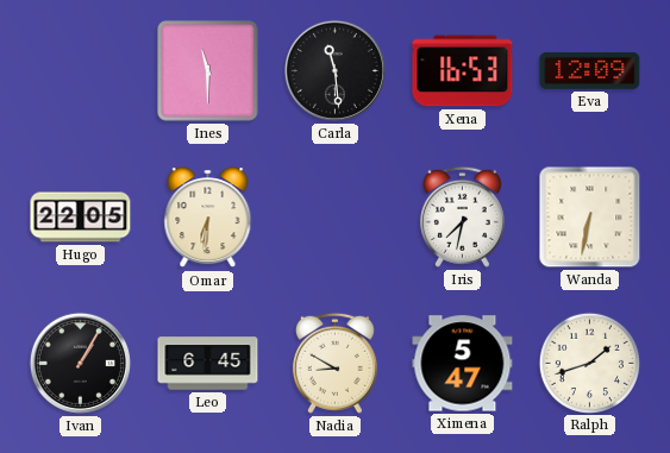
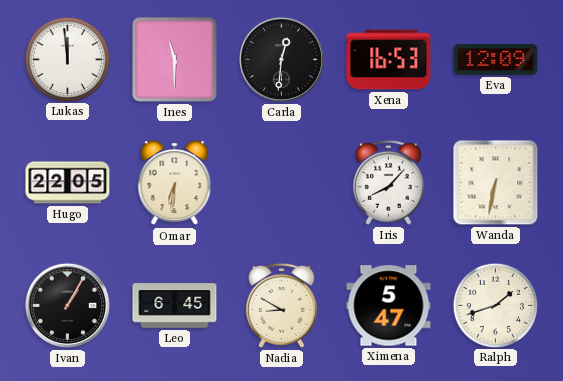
Lukas: none -> 11:59 (67, 59)
Carla: 11:29 -> 12:31 (281, 59)
Iris: 7:32 -> 8:07 (388, 182)
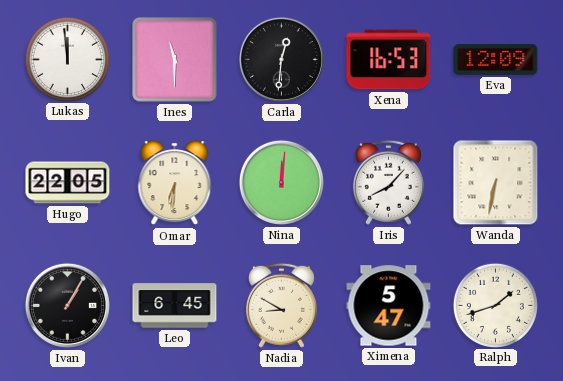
Nina: none -> 12:01 (281, 182)
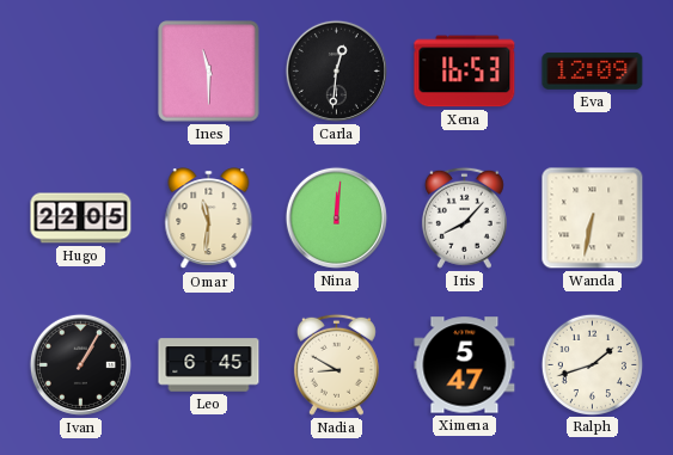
Lukas: 11:59 -> none (67, 59)
Omar: 6:31 -> 11:31 (209, 219)
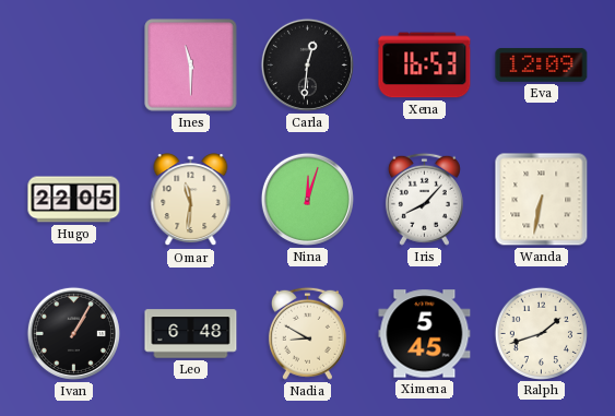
Nina: 12:01 -> 12:03 (307, 199)
Leo: 6:45 -> 6:48 (191, 334)
Ximena: 5:47 -> 5:45 (425, 334)
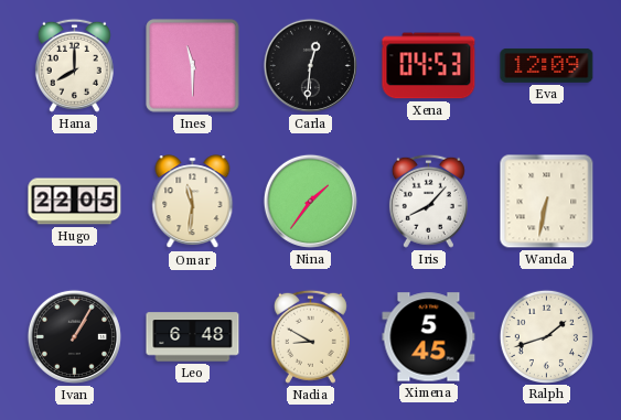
Hana: none -> 8:00 (74, 65)
Xena: 16:53 -> 04:53 (429, 66)
Nina: 12:03 -> 1:36 (310, 201)
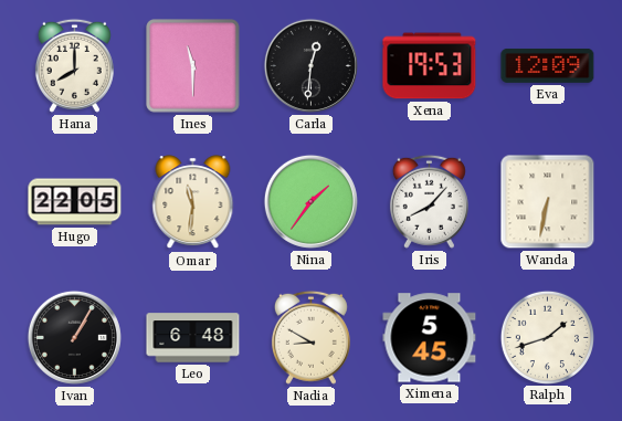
Xena: 04:53 -> 19:53 (430, 66)
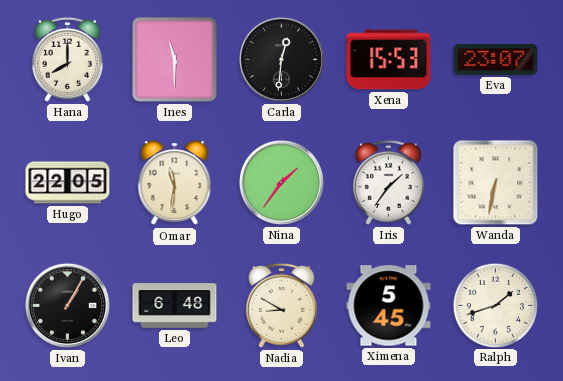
Xena: 19:53 -> 15:53 (389, 60)
Eva: 12:09 -> 23:07 (496, 59)
Iris: 8:07 -> 1:36 (388, 182)
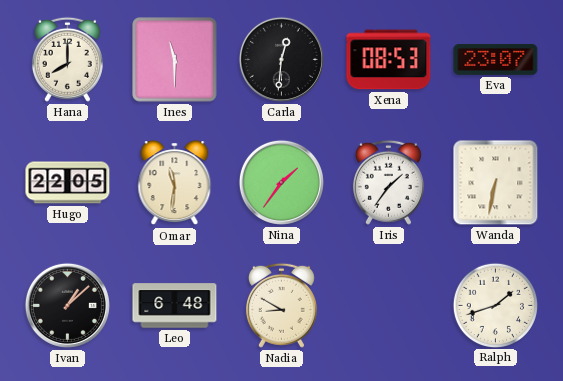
Xena: 15:53 -> 08:53 (389, 60)
Ivan: 1:05 -> 1:08 (67, 305)
Ximena: 5:45 -> none (389, 306)
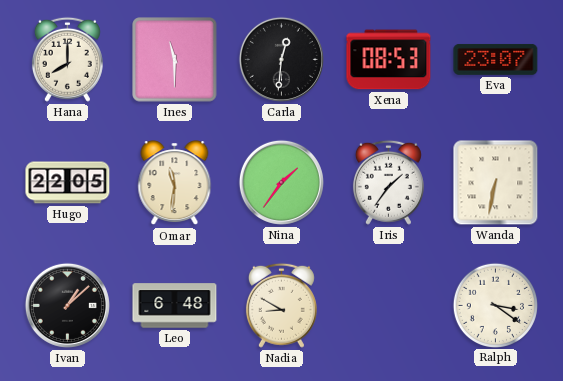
Ralph: 1:42 -> 3:21 (495, 305)
